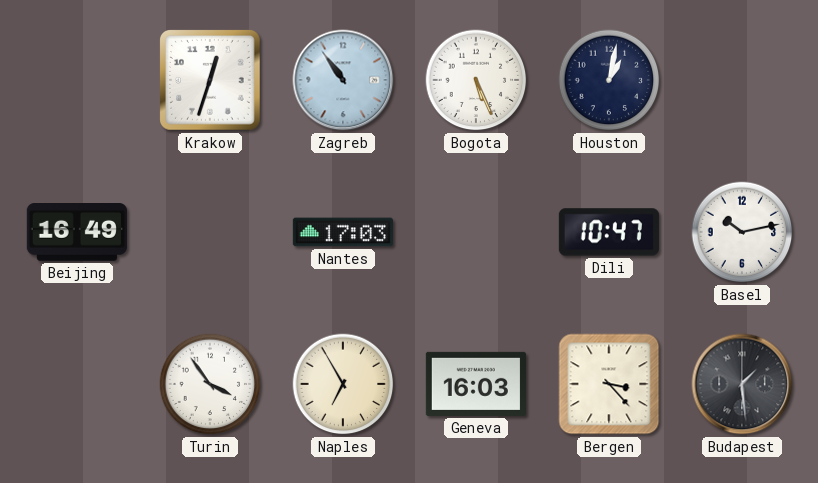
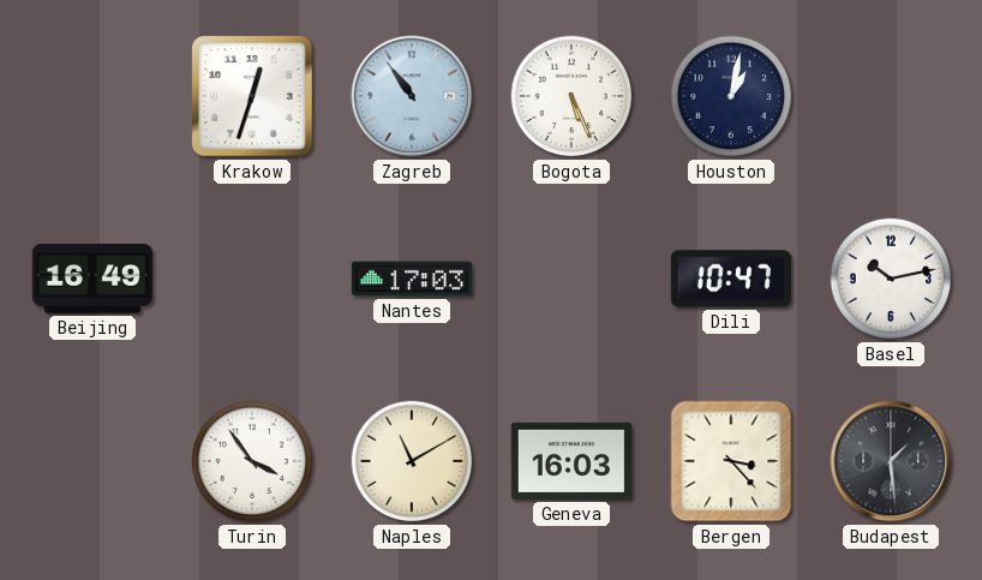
Naples: 6:55 -> 11:10 (412, 461)
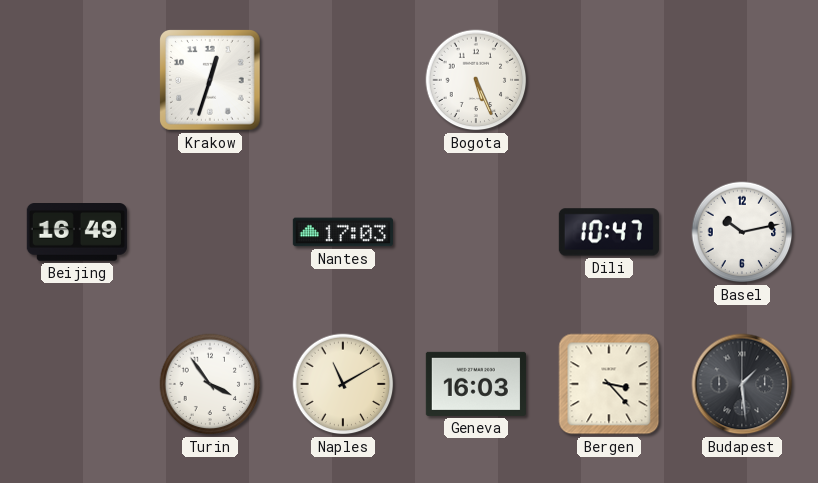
Zagreb: 10:54 -> none (412, 96)
Houston: 1:02 -> none (731, 96)
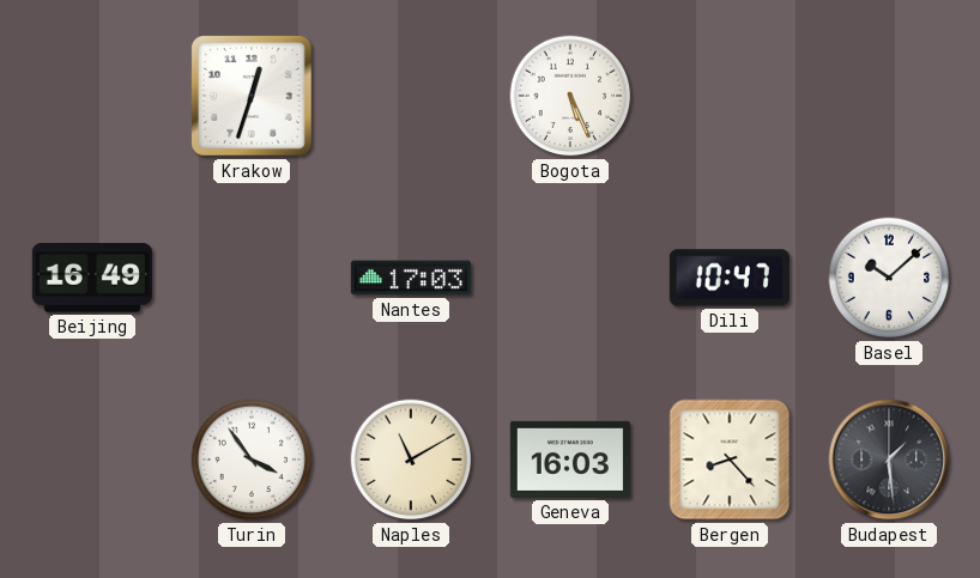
Basel: 10:13 -> 10:08 (889, 278)
Bergen: 3:23 -> 8:23 (730, 460)
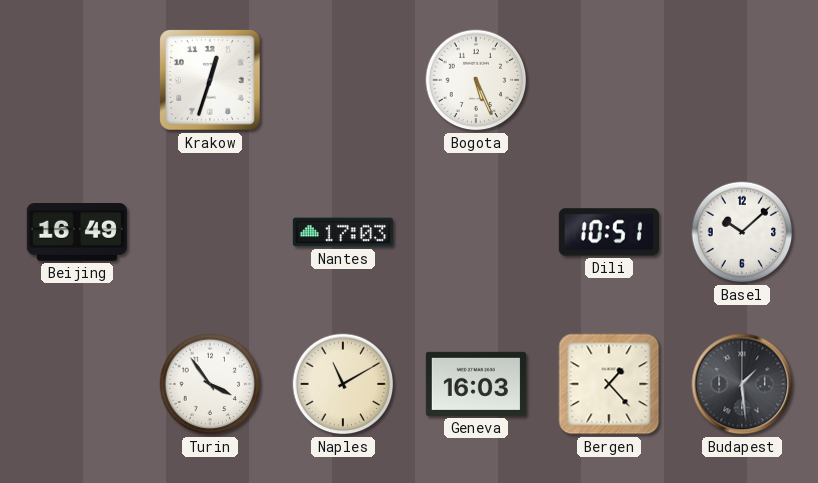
Dili: 10:47 -> 10:51 (609, 232)
Bergen: 8:23 -> 1:23 (609, 384)
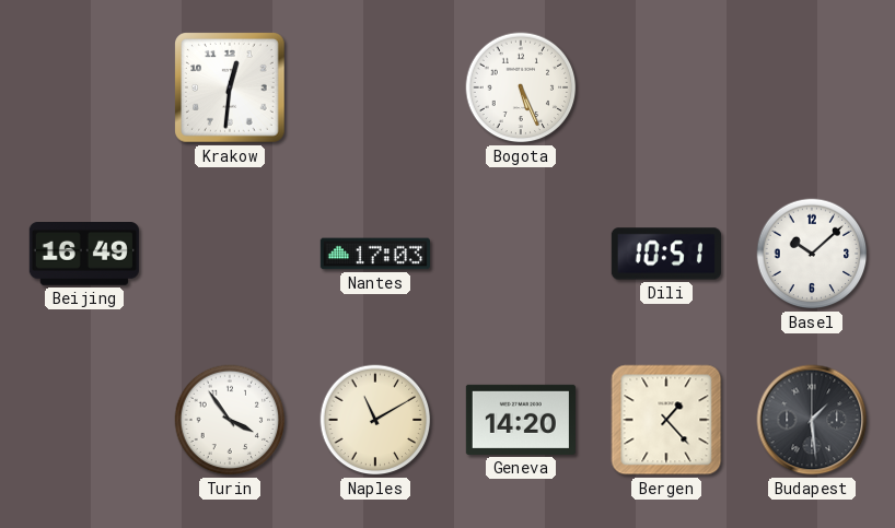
Krakow: 12:33 -> 12:31 (231, 89)
Geneva: 16:03 -> 14:20 (521, 420)
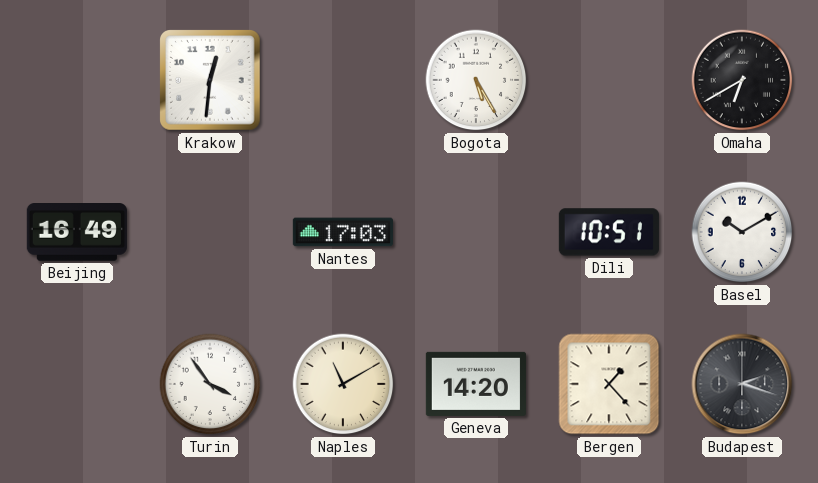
Bogota: 5:26 -> 5:25 (476, 80)
Omaha: none -> 6:40 (742, 80)
Basel: 10:08 -> 10:10 (742, 232)
Budapest: 1:29 -> 2:18 (742, 384)
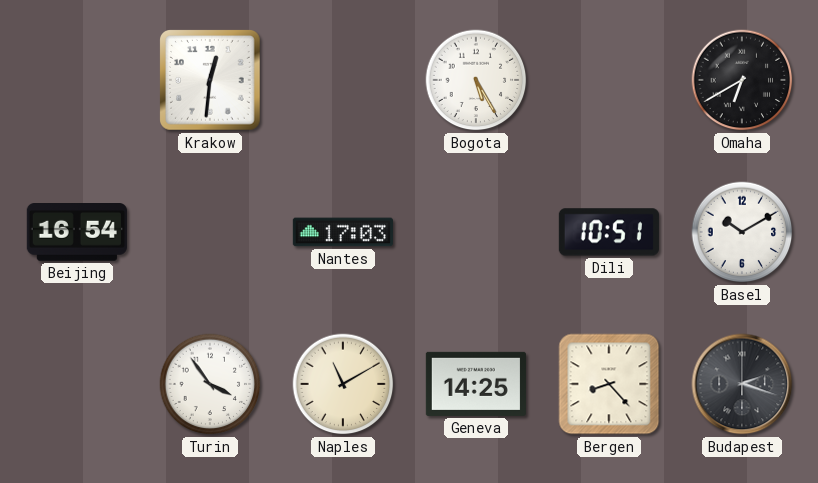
Beijing: 16:49 -> 16:54 (77, 233)
Geneva: 14:20 -> 14:25 (476, 384)
Bergen: 1:23 -> 8:23 (609, 384)
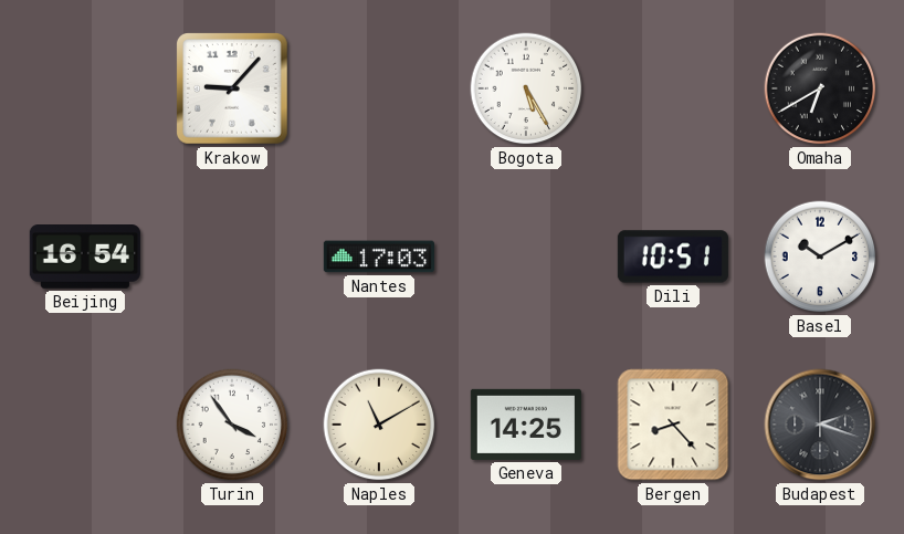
Krakow: 12:31 -> 9:07 (233, 90)
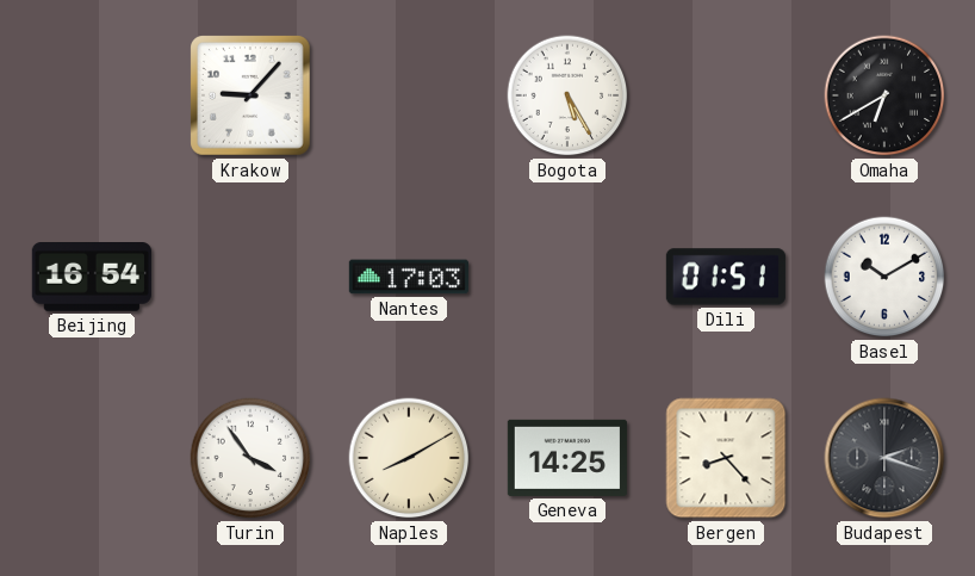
Dili: 10:51 -> 01:51 (726, 277)
Naples: 11:10 -> 8:10 (409, 458)
